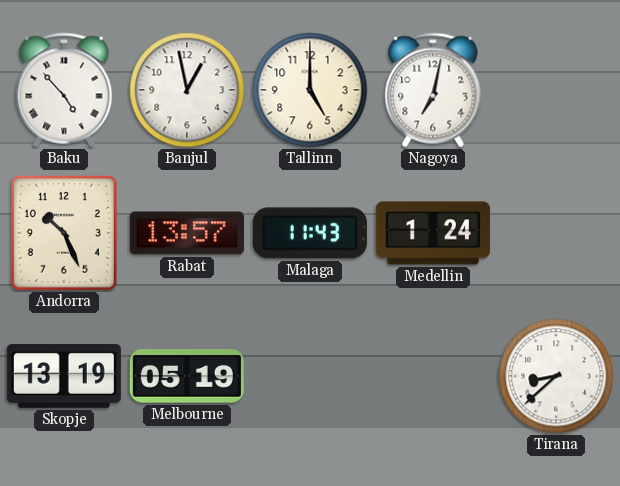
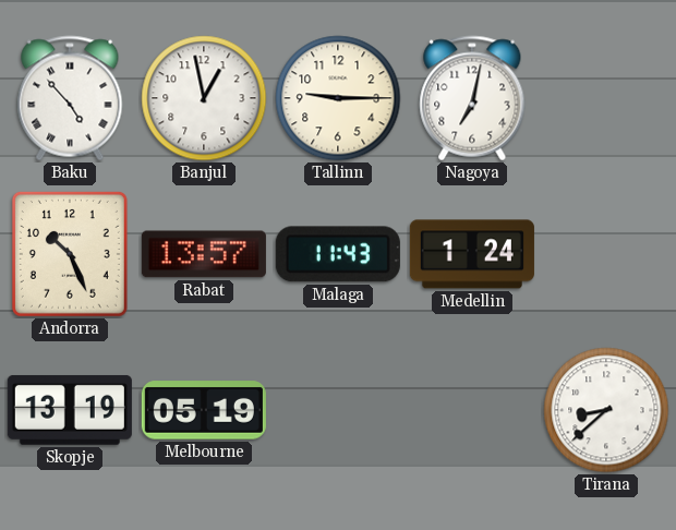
Tallinn: 5:00 -> 9:15 (338, 98)
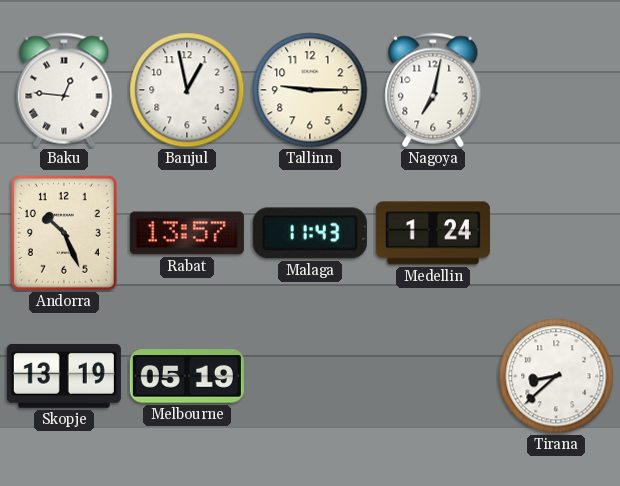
Baku: 4:53 -> 12:46 (64, 90)
